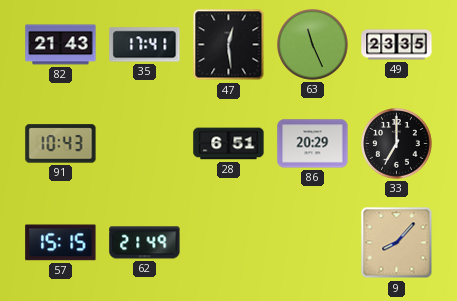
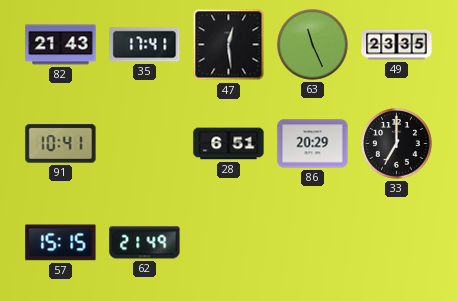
91: 10:43 -> 10:41 (61, 144)
9: 8:07 -> none (397, 243)
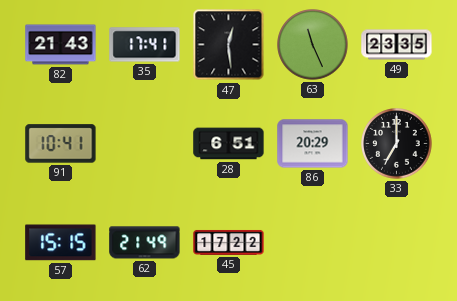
45: none -> 17:22 (229, 242)
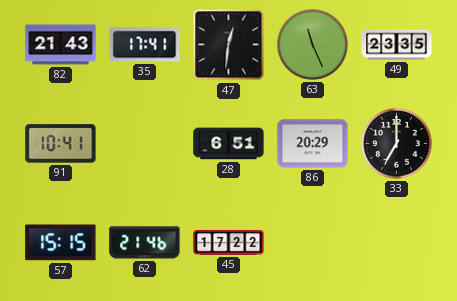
47: 12:29 -> 12:31 (229, 45)
62: 21:49 -> 21:46 (145, 243)
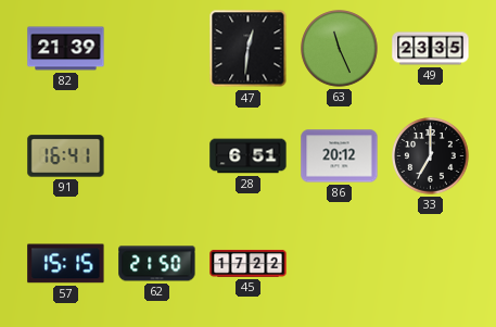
82: 21:43 -> 21:39 (66, 49)
35: 17:41 -> none (145, 45)
91: 10:41 -> 16:41 (66, 156)
86: 20:29 -> 20:12 (340, 156)
62: 21:46 -> 21:50 (157, 264)
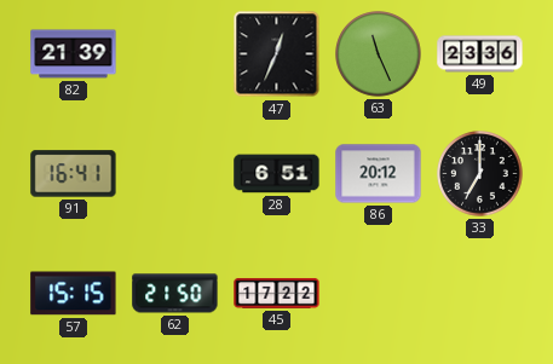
47: 12:31 -> 12:34 (277, 54)
49: 23:35 -> 23:36 (480, 54)
